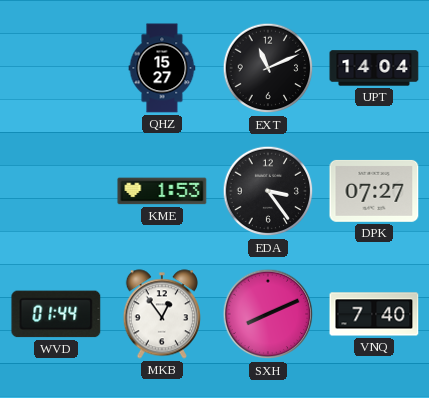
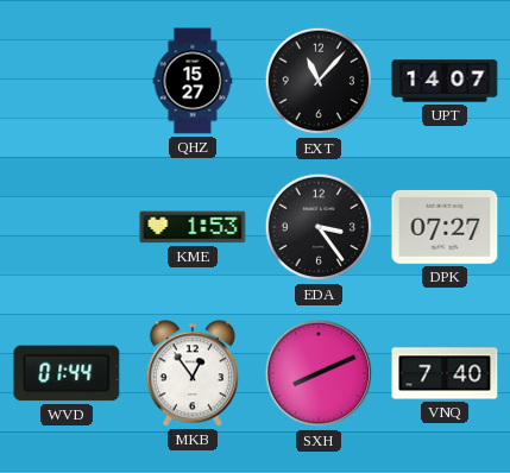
EXT: 11:11 -> 11:07 (319, 81)
UPT: 14:04 -> 14:07 (445, 81)
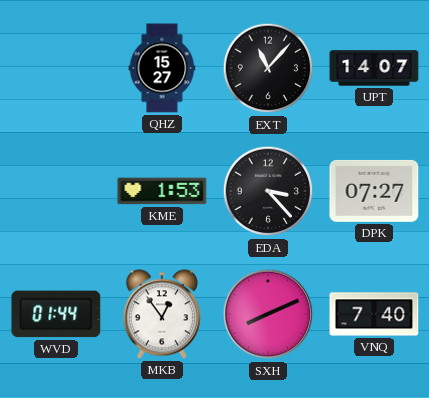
EDA: 3:24 -> 3:23 (268, 191)
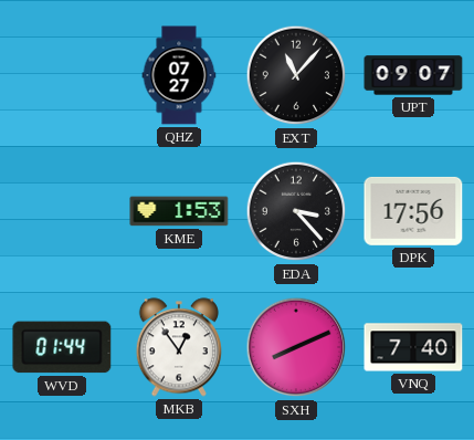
QHZ: 15:27 -> 07:27 (179, 75)
UPT: 14:07 -> 09:07 (413, 75)
DPK: 07:27 -> 17:56 (413, 211)
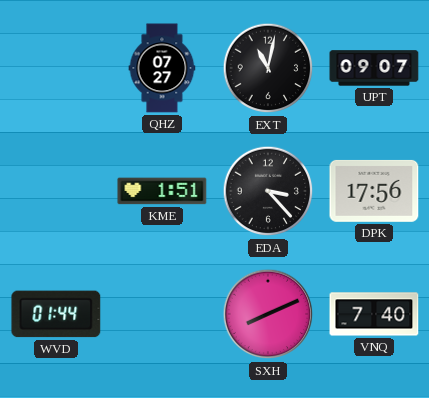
EXT: 11:07 -> 11:02 (268, 68)
KME: 1:53 -> 1:51 (162, 191)
MKB: 12:54 -> none (179, 347)
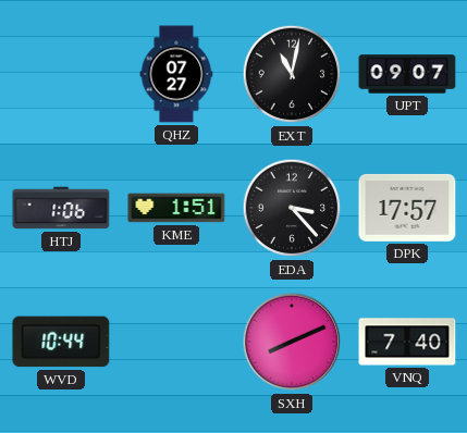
HTJ: none -> 1:06 (61, 208)
DPK: 17:56 -> 17:57 (407, 208)
WVD: 01:44 -> 10:44 (61, 342)
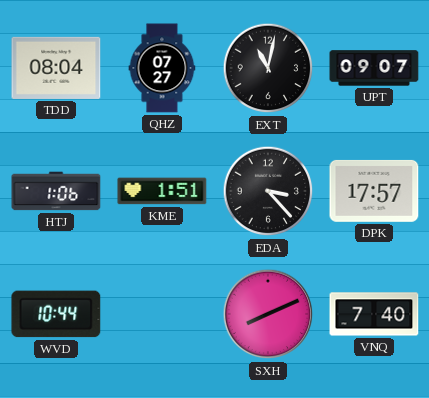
TDD: none -> 08:04 (56, 68)
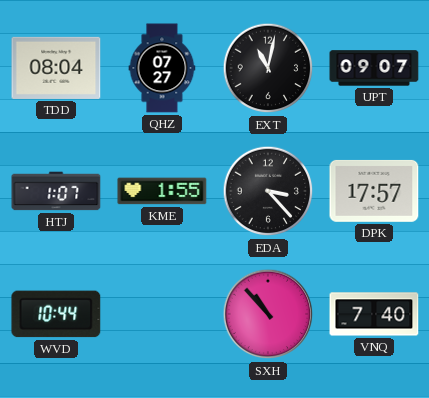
HTJ: 1:06 -> 1:07 (56, 191)
KME: 1:51 -> 1:55 (162, 191)
SXH: 8:11 -> 10:53 (268, 314)
